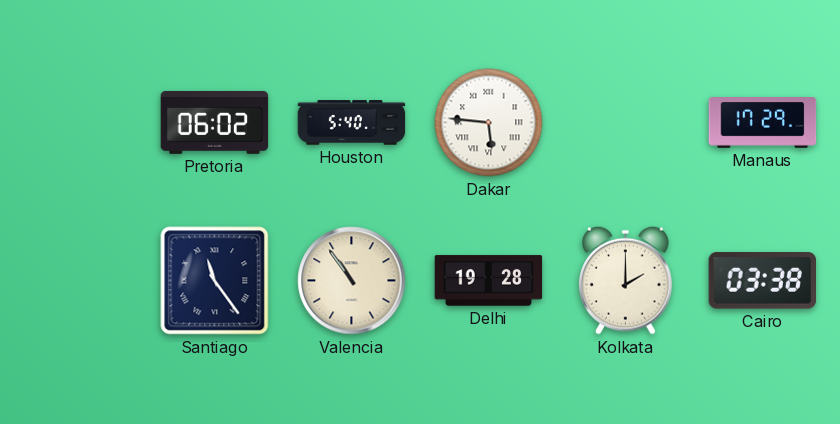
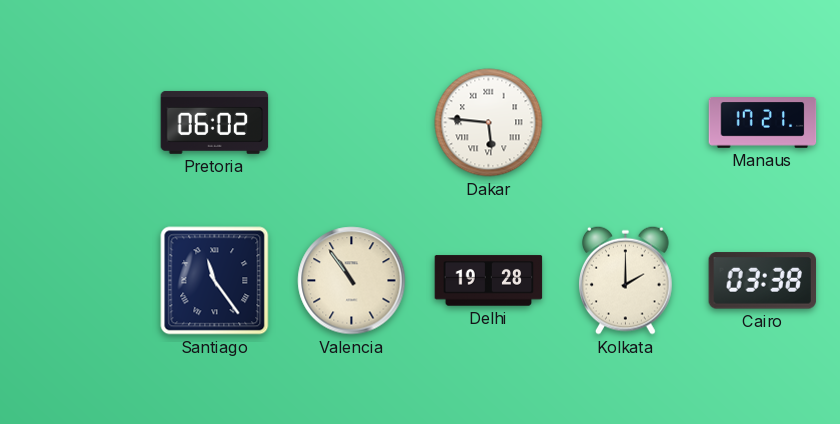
Houston: 5:40 -> none (352, 123)
Manaus: 17:29 -> 17:21 (763, 123)
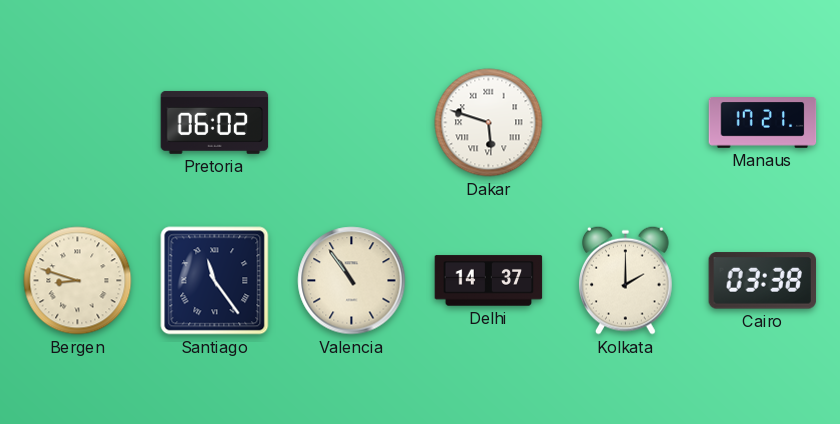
Dakar: 5:46 -> 5:48 (489, 123)
Bergen: none -> 8:48 (78, 281)
Delhi: 19:28 -> 14:37 (489, 281)
